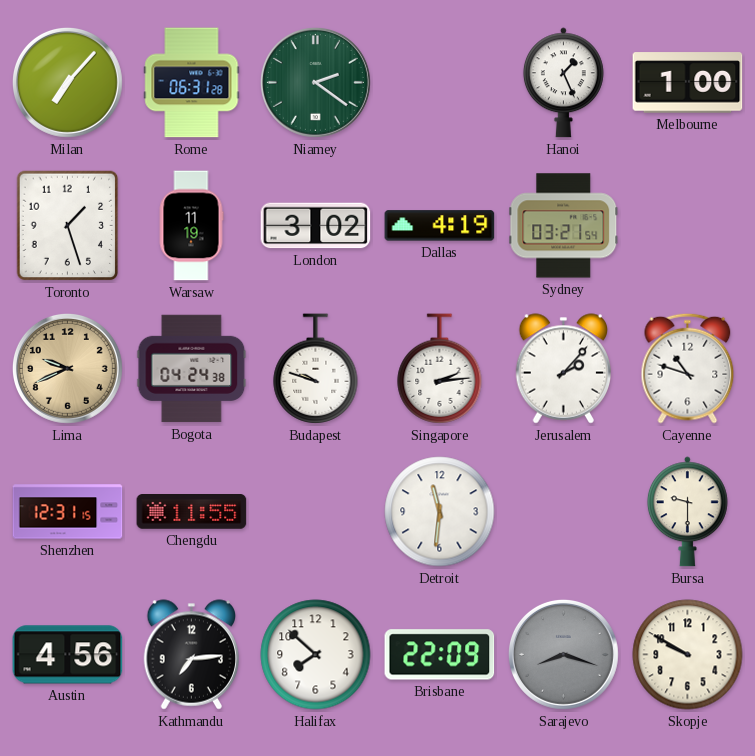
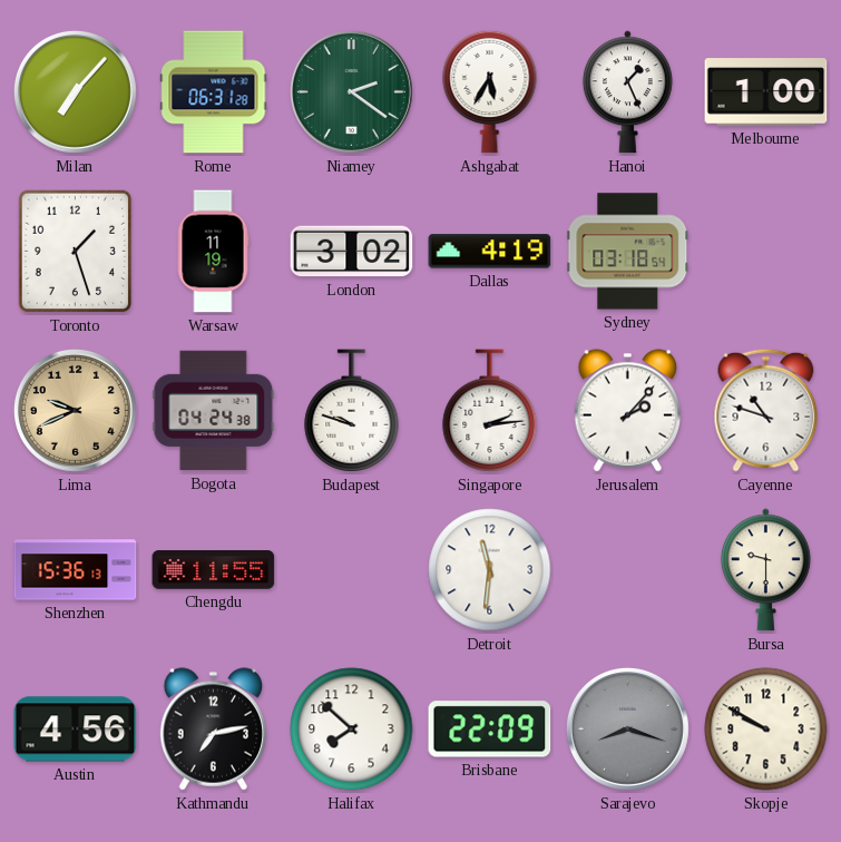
Ashgabat: none -> 5:35 (490, 91)
Sydney: 03:21 -> 03:18 (628, 252)
Shenzhen: 12:31 -> 15:36 (76, 570)
Kathmandu: 7:14 -> 7:13 (213, 730)
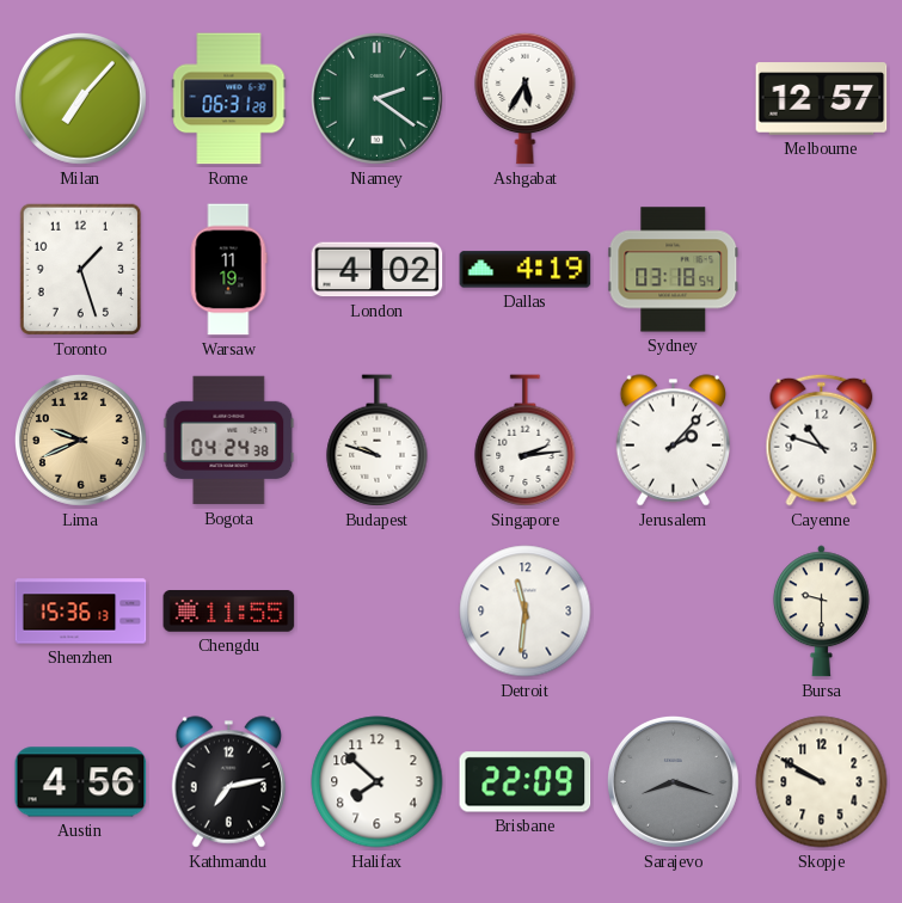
Hanoi: 1:26 -> none (627, 92)
Melbourne: 1:00 -> 12:57 (822, 99)
London: 3:02 -> 4:02 (378, 270)
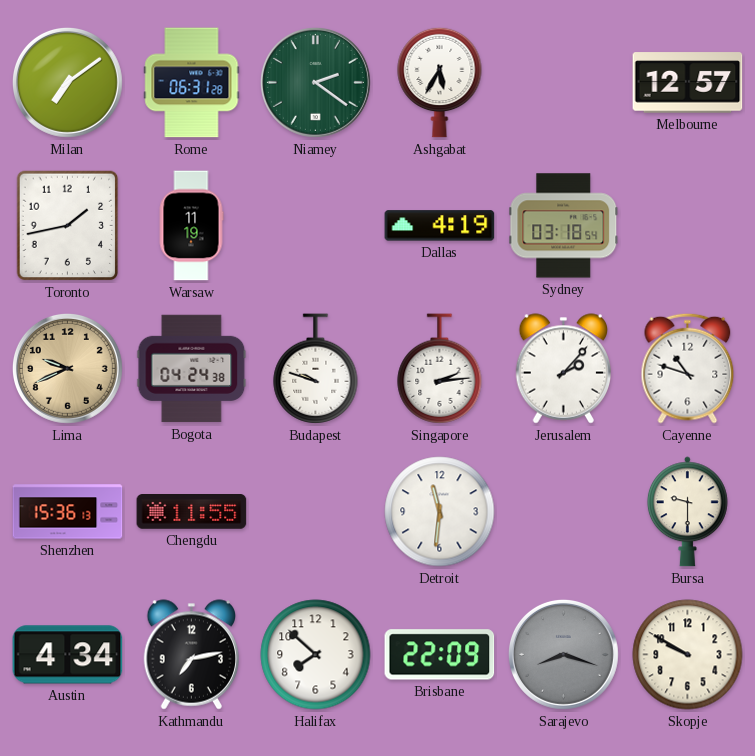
Milan: 7:07 -> 7:09 (67, 82)
Toronto: 1:27 -> 1:43 (68, 226)
London: 4:02 -> none (378, 270)
Austin: 4:56 -> 4:34 (68, 655)
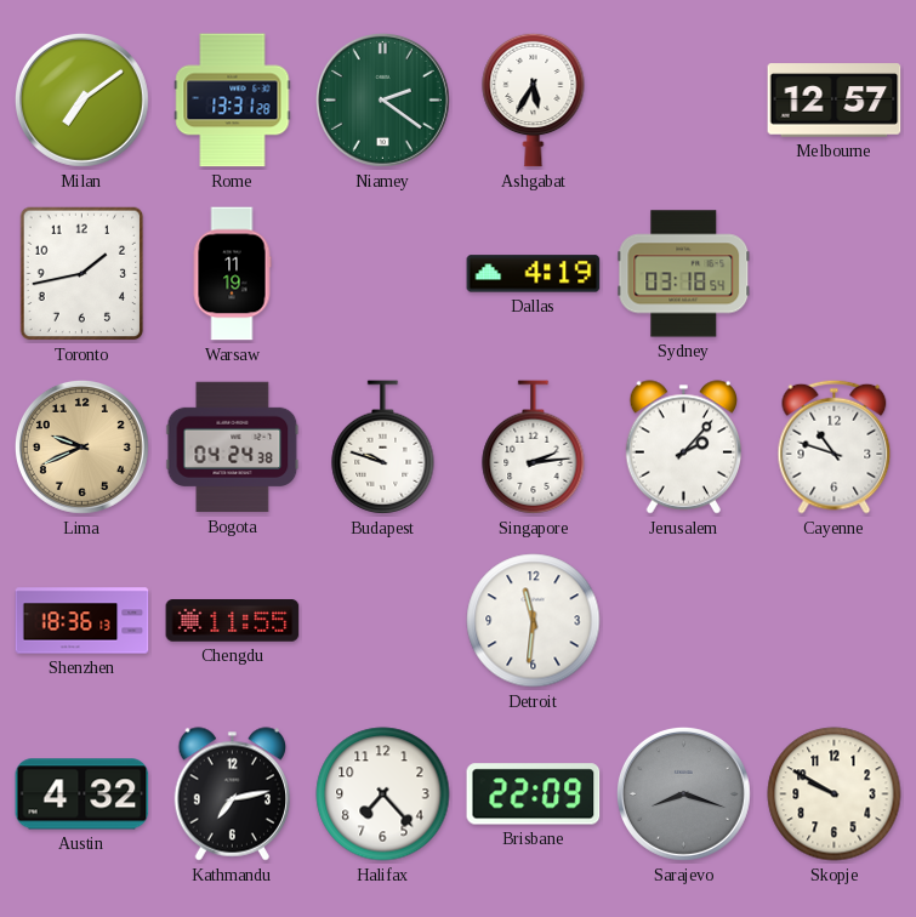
Rome: 06:31 -> 13:31 (233, 101)
Shenzhen: 15:36 -> 18:36 (83, 621)
Bursa: 9:30 -> none (687, 512)
Austin: 4:34 -> 4:32 (83, 794)
Halifax: 7:52 -> 7:23 (383, 794)
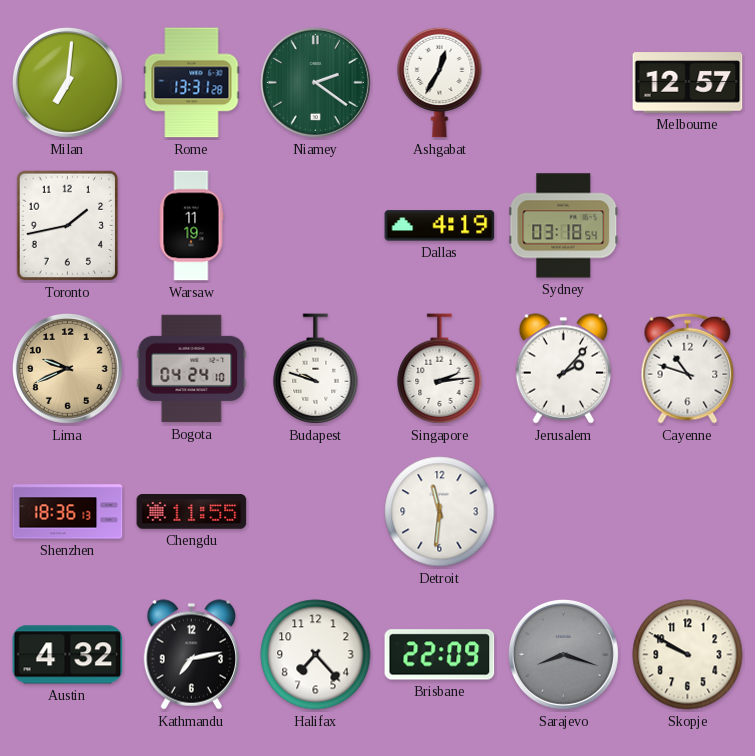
Milan: 7:09 -> 7:01 (67, 82)
Ashgabat: 5:35 -> 12:35 (440, 82)
Bogota: 04:24:38 -> 04:24:10 (192, 369)
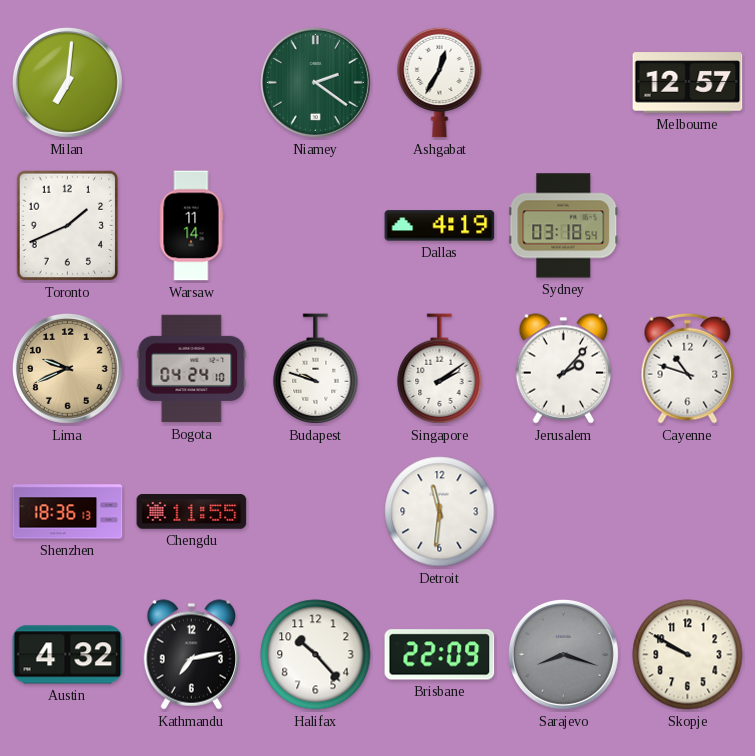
Rome: 13:31 -> none (192, 83)
Toronto: 1:43 -> 1:41 (68, 226)
Warsaw: 11:19 -> 11:14 (191, 226)
Singapore: 2:14 -> 2:09 (440, 369)
Halifax: 7:23 -> 10:23 (316, 655)
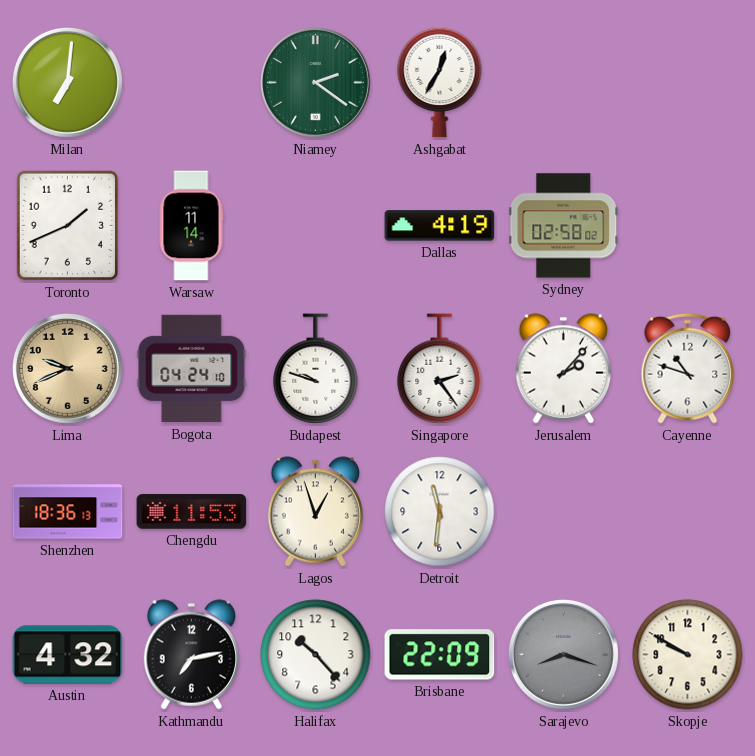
Melbourne: 12:57 -> none (688, 83)
Sydney: 03:18 -> 02:58 (564, 226)
Singapore: 2:09 -> 2:24 (440, 369)
Chengdu: 11:55 -> 11:53 (192, 512)
Lagos: none -> 12:57 (315, 512)
